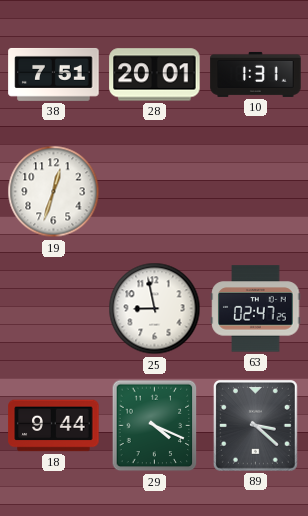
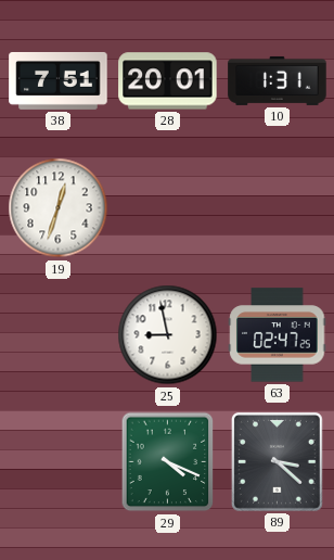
18: 9:44 -> none (54, 426)
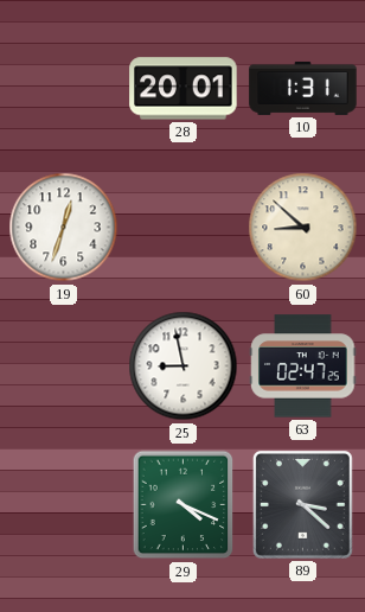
38: 7:51 -> none (59, 80)
60: none -> 8:52 (303, 228)
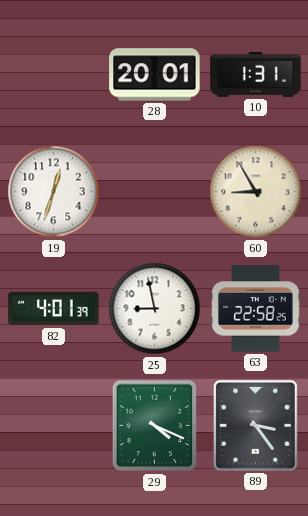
60: 8:52 -> 8:55 (256, 192)
82: none -> 4:01 (54, 309)
63: 02:47 -> 22:58 (256, 309)
89: 3:22 -> 3:24 (255, 425)
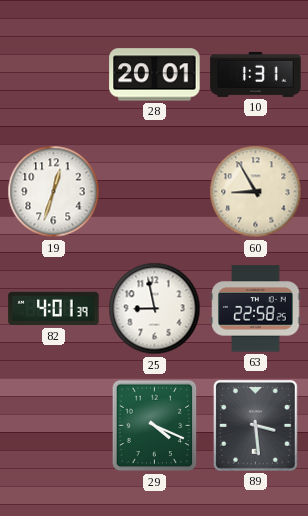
89: 3:24 -> 3:29 (255, 425)
